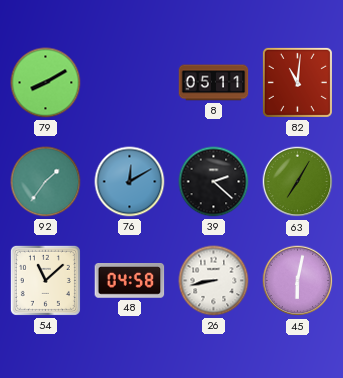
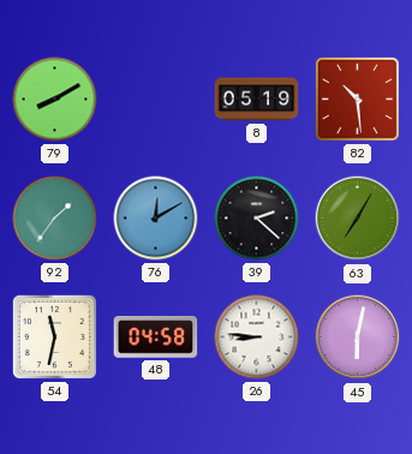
8: 05:11 -> 05:19 (257, 100)
82: 11:01 -> 10:29 (357, 98)
54: 11:08 -> 11:32 (54, 336)
26: 8:43 -> 8:46 (257, 337)
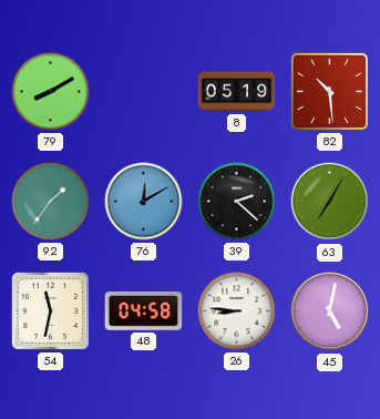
45: 6:02 -> 5:02 (330, 311)
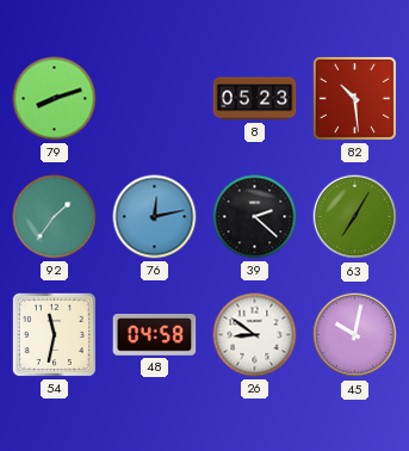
79: 8:10 -> 8:12 (55, 99)
8: 05:19 -> 05:23 (255, 99)
76: 12:10 -> 12:13 (155, 217)
26: 8:46 -> 8:51 (255, 335)
45: 5:02 -> 10:02 (355, 335)
